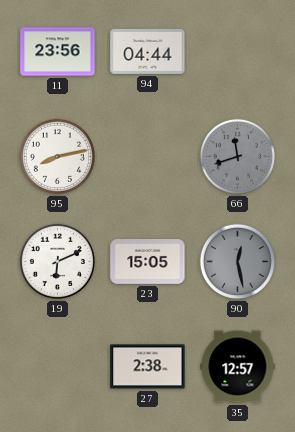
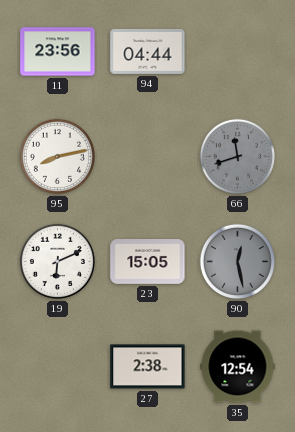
35: 12:57 -> 12:54 (238, 367)
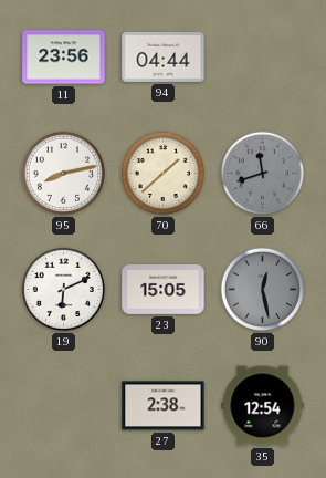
70: none -> 1:38 (162, 173)
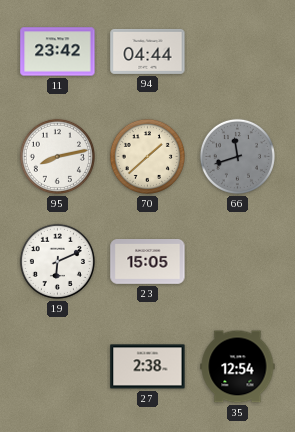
11: 23:56 -> 23:42 (58, 52)
90: 12:28 -> none (262, 289)
